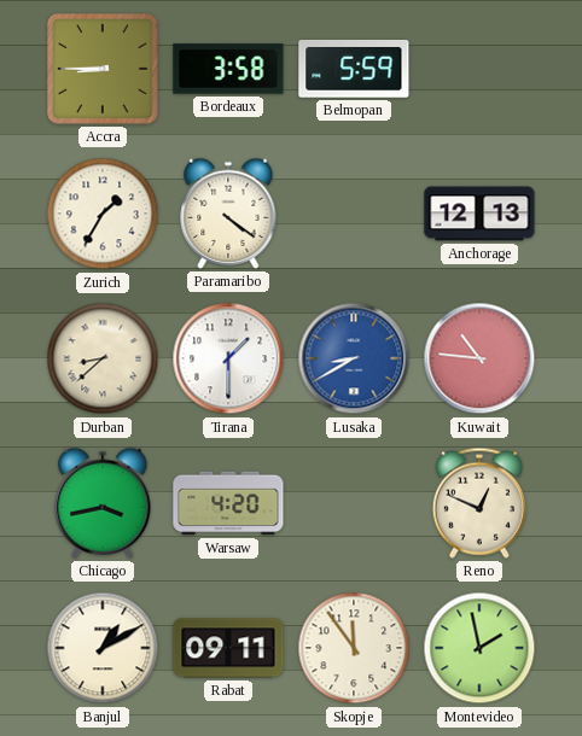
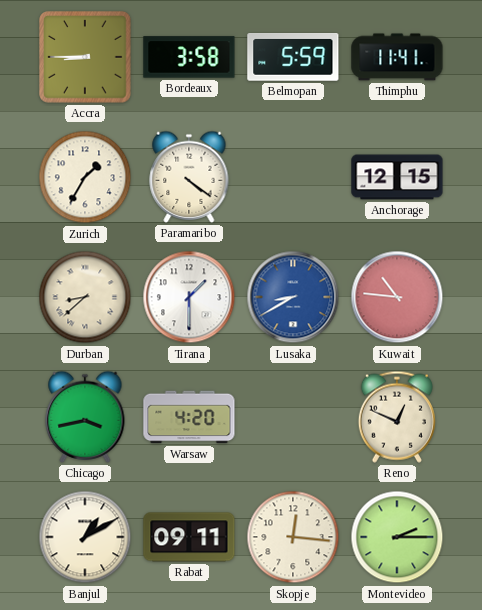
Thimphu: none -> 11:41 (397, 57)
Anchorage: 12:13 -> 12:15 (397, 177)
Skopje: 11:54 -> 12:16 (293, 537)
Montevideo: 1:58 -> 2:15 (397, 537)
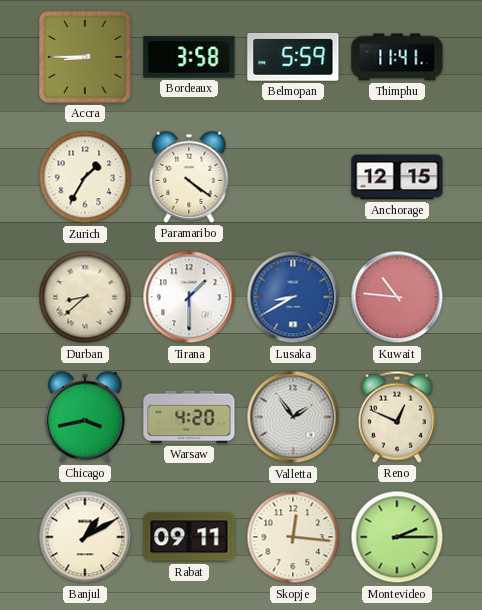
Valletta: none -> 1:54 (293, 417)
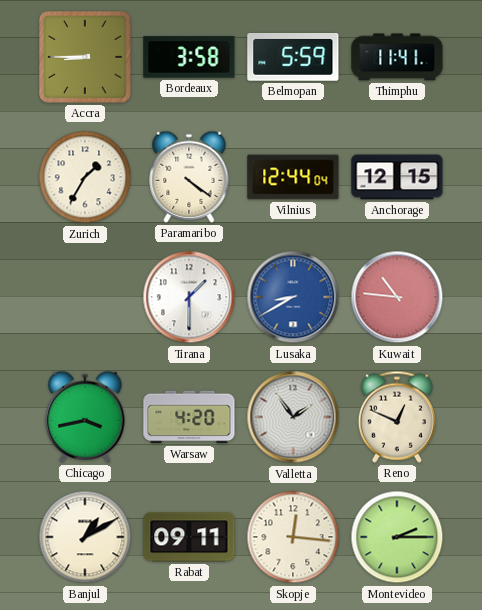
Vilnius: none -> 12:44 (293, 177)
Durban: 8:38 -> none (85, 297)
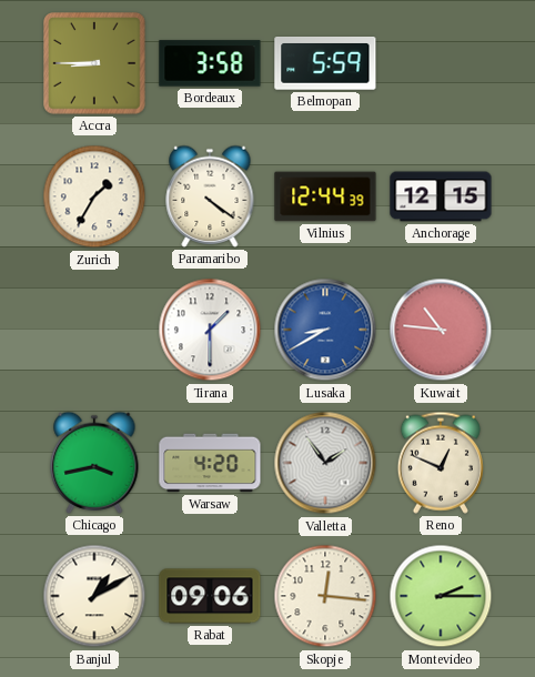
Thimphu: 11:41 -> none (397, 57)
Vilnius: 12:44:04 -> 12:44:39 (325, 196)
Rabat: 09:11 -> 09:06 (210, 596)
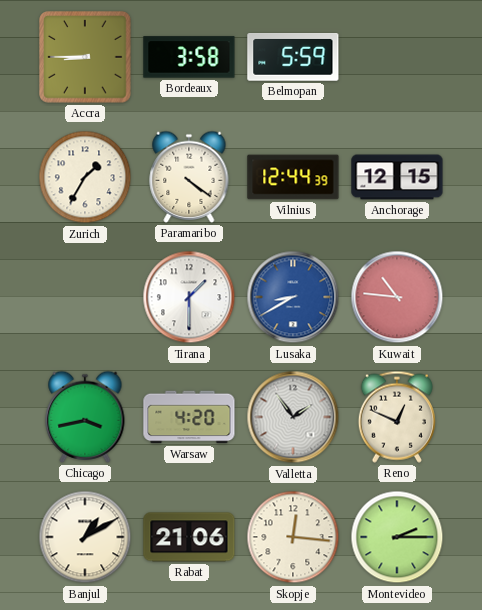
Rabat: 09:06 -> 21:06 (189, 537)
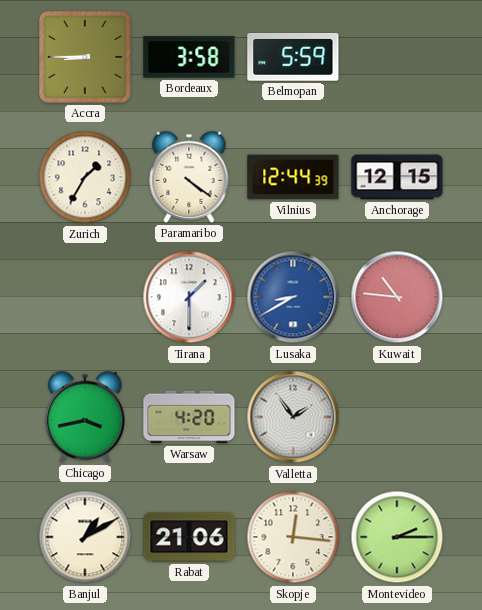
Reno: 12:49 -> none (397, 417)
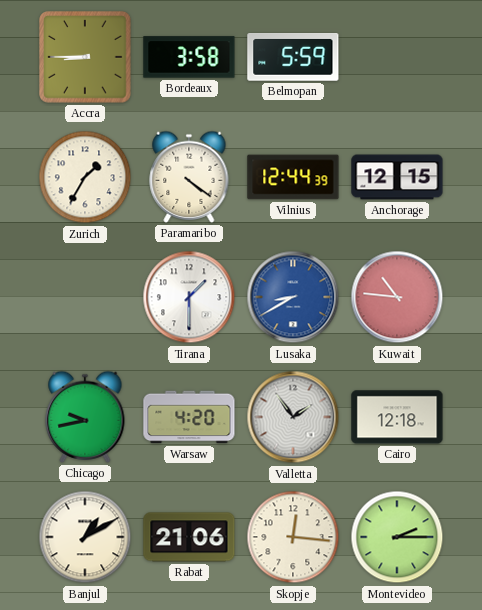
Chicago: 3:43 -> 9:43 (85, 417)
Cairo: none -> 12:18 (397, 417)
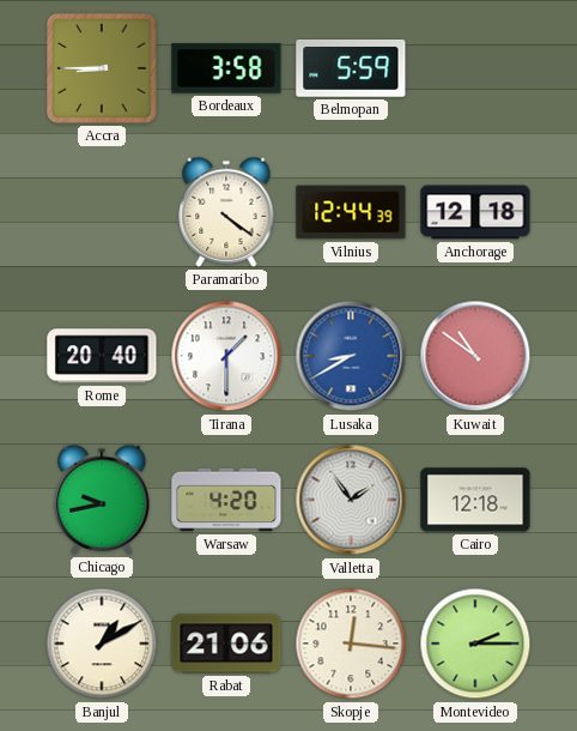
Zurich: 1:35 -> none (85, 177)
Anchorage: 12:15 -> 12:18 (475, 212)
Rome: none -> 20:40 (102, 356)
Kuwait: 10:46 -> 10:51 (475, 356)
